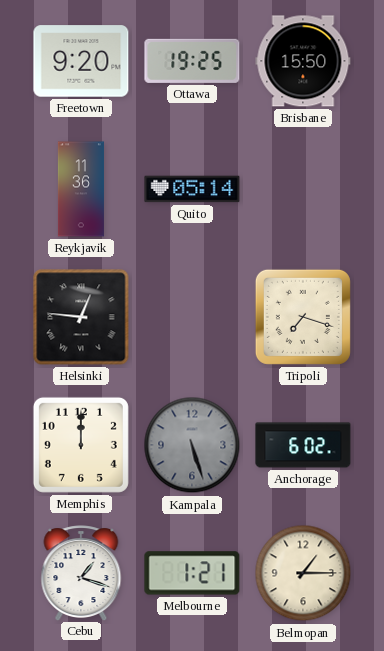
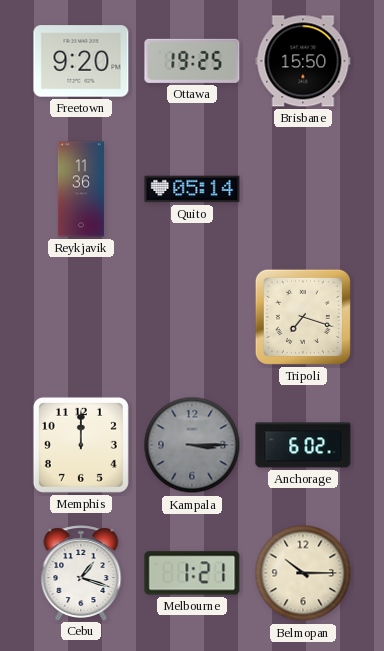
Helsinki: 12:46 -> none (81, 317)
Kampala: 5:27 -> 3:15 (192, 445)
Belmopan: 1:15 -> 10:15 (303, 573)
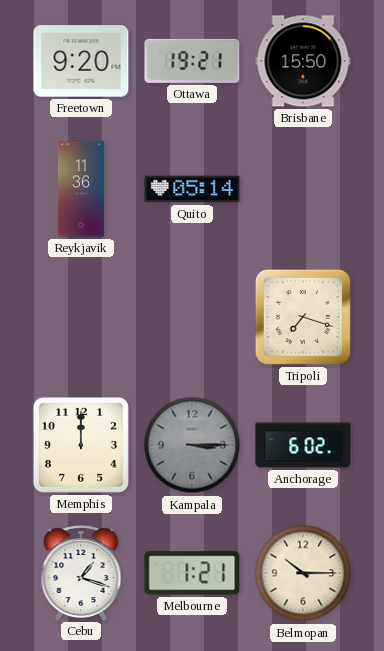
Ottawa: 19:25 -> 19:21 (192, 61)
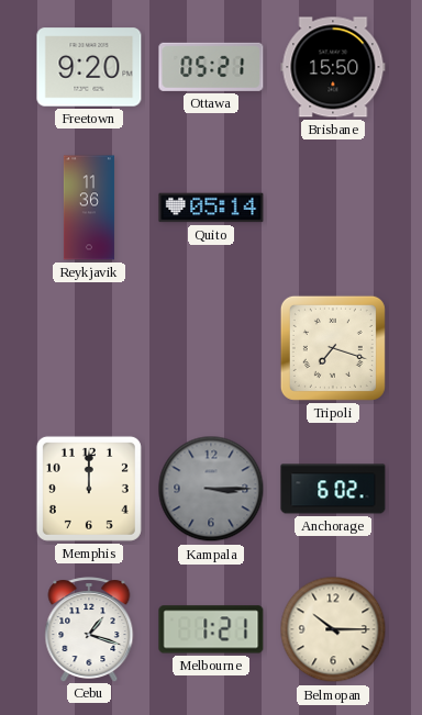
Ottawa: 19:21 -> 05:21 (211, 67)
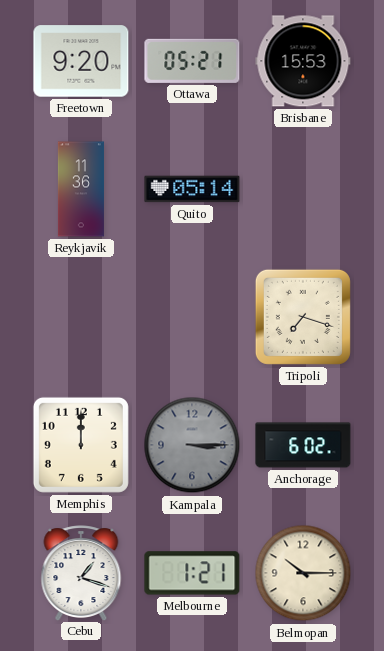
Brisbane: 15:50 -> 15:53 (303, 61)
